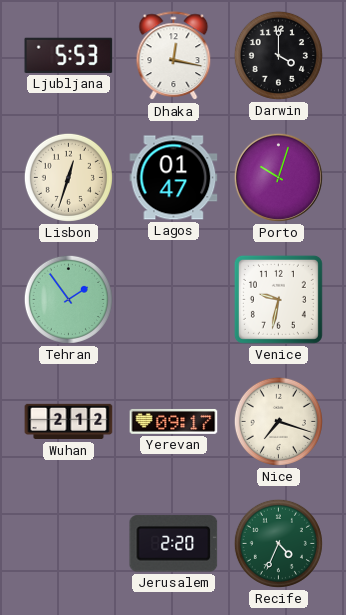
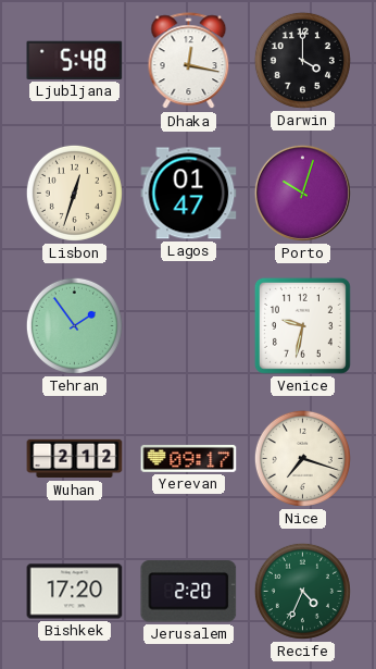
Ljubljana: 5:53 -> 5:48 (75, 60)
Bishkek: none -> 17:20 (75, 592)
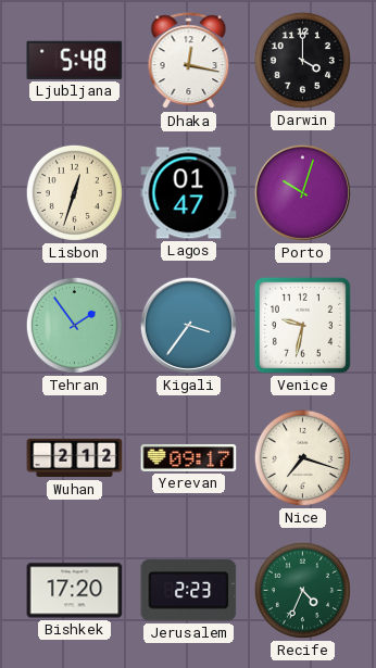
Kigali: none -> 3:36 (188, 325)
Jerusalem: 2:20 -> 2:23 (189, 591)
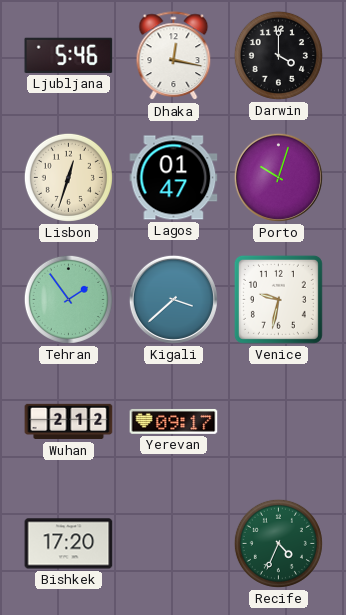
Ljubljana: 5:48 -> 5:46 (69, 55)
Kigali: 3:36 -> 3:38 (173, 299)
Nice: 7:18 -> none (302, 457)
Jerusalem: 2:23 -> none (189, 591)
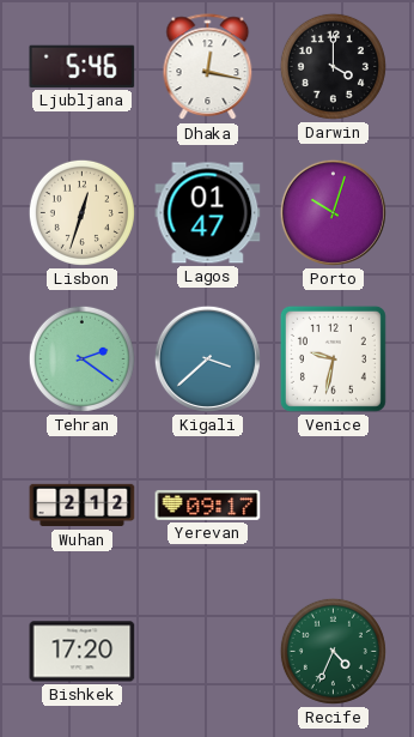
Tehran: 1:54 -> 2:21 (81, 358)
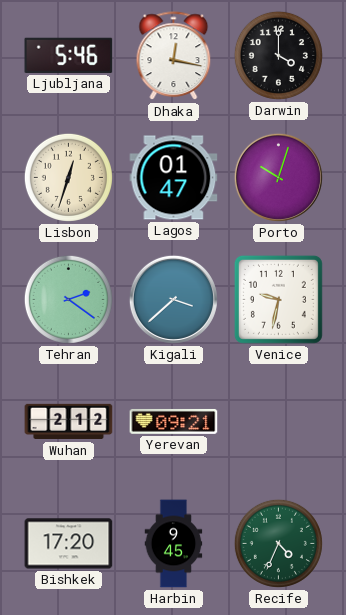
Yerevan: 09:17 -> 09:21 (174, 422)
Harbin: none -> 9:45 (174, 544)
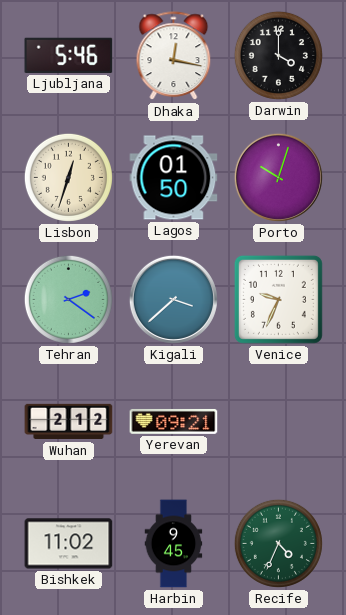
Lagos: 01:47 -> 01:50 (174, 178)
Venice: 9:32 -> 9:34 (278, 299)
Bishkek: 17:20 -> 11:02 (69, 544)
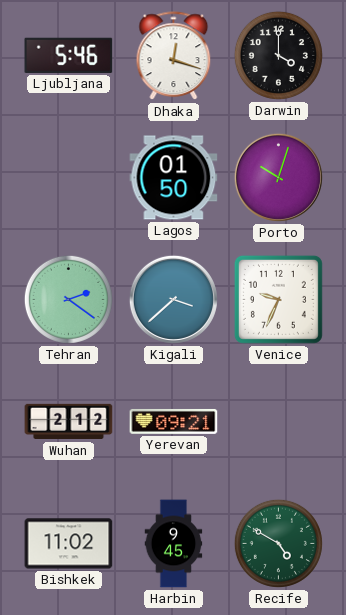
Dhaka: 12:17 -> 12:18 (174, 56)
Lisbon: 12:33 -> none (68, 177)
Recife: 4:34 -> 4:50 (278, 543)
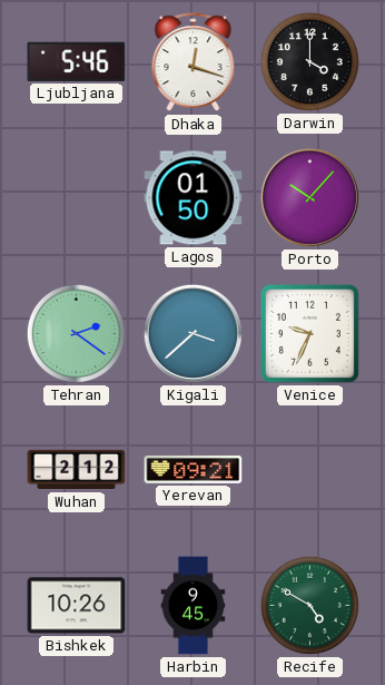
Porto: 10:03 -> 10:07 (309, 197)
Bishkek: 11:02 -> 10:26 (77, 606)
